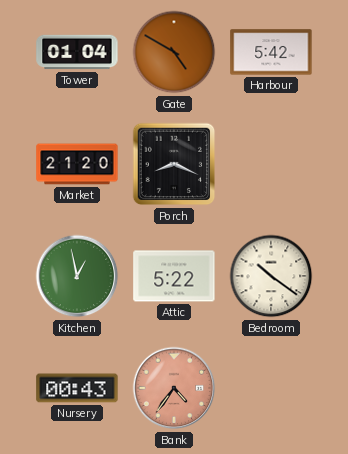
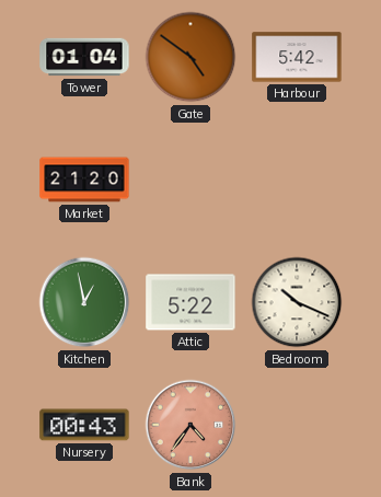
Gate: 4:50 -> 4:51 (190, 57)
Porch: 8:19 -> none (174, 164)
Bedroom: 10:21 -> 10:19 (297, 302)
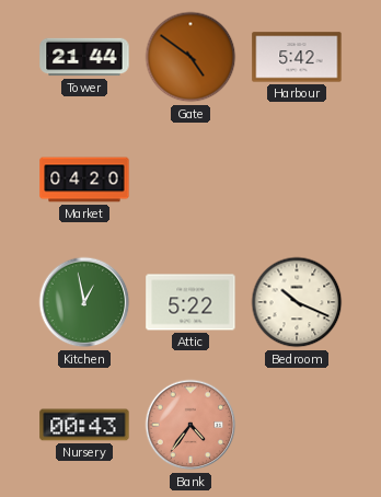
Tower: 01:04 -> 21:44 (84, 57)
Market: 21:20 -> 04:20 (84, 180)
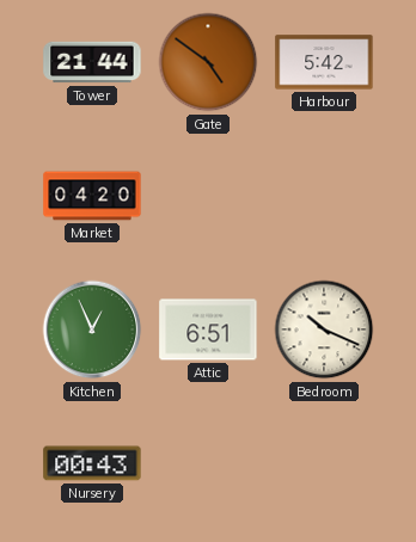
Kitchen: 12:58 -> 12:56 (92, 329)
Attic: 5:22 -> 6:51 (208, 329)
Bank: 4:36 -> none (190, 425)
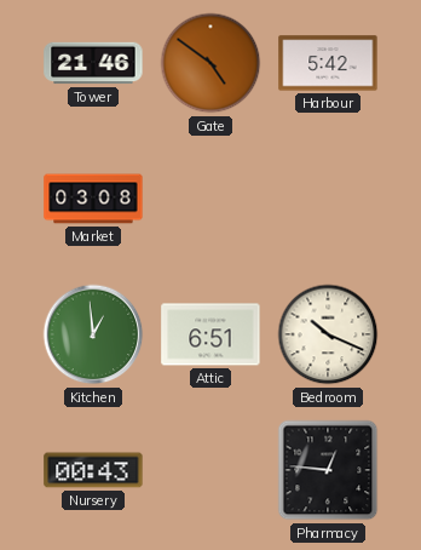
Tower: 21:44 -> 21:46 (93, 63)
Market: 04:20 -> 03:08 (93, 199)
Kitchen: 12:56 -> 12:59 (93, 334)
Pharmacy: none -> 12:46 (328, 470)
